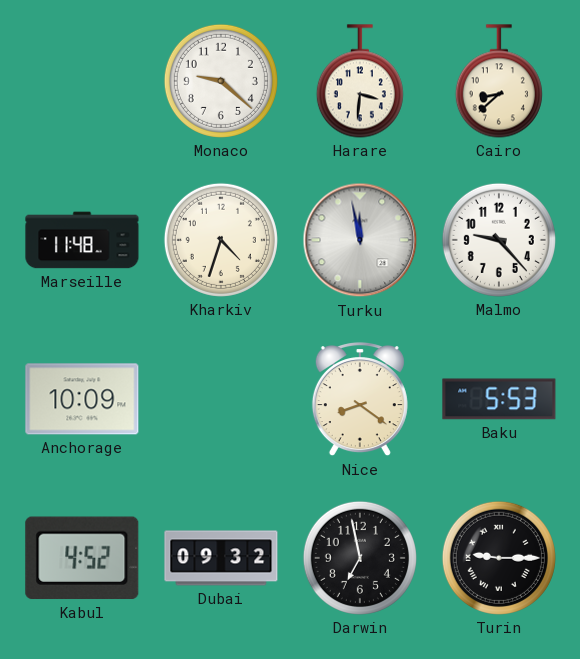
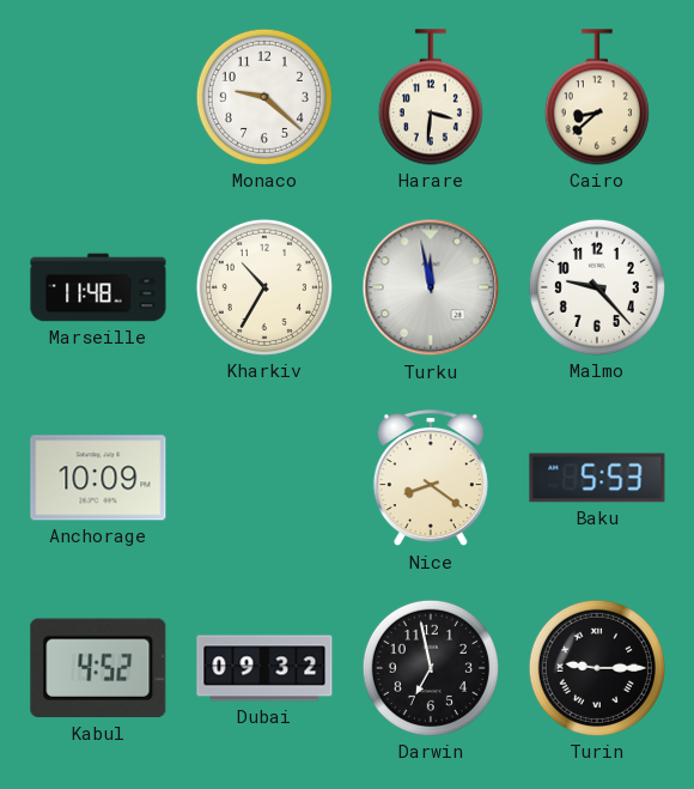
Kharkiv: 4:33 -> 10:35 (264, 287)
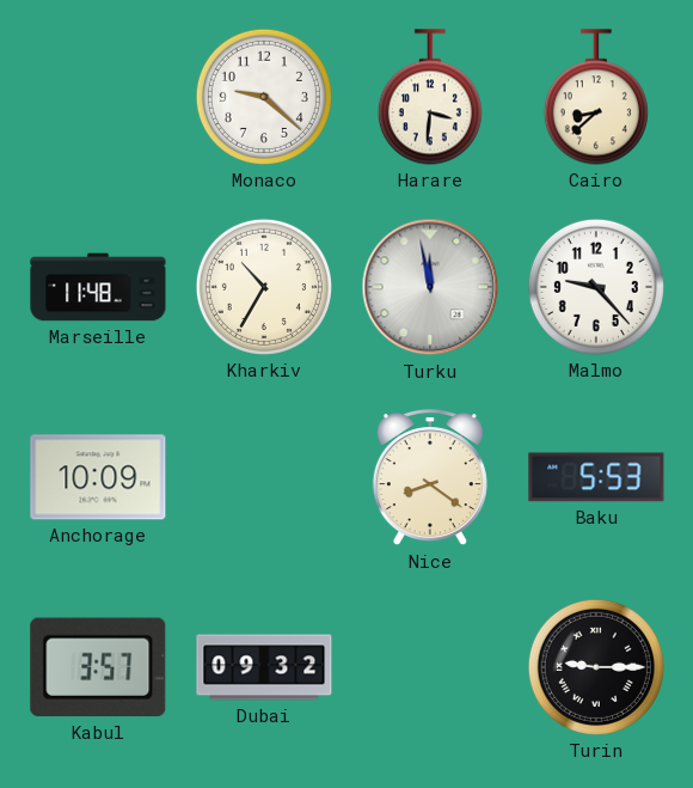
Kabul: 4:52 -> 3:57 (98, 667)
Darwin: 6:58 -> none (431, 668)
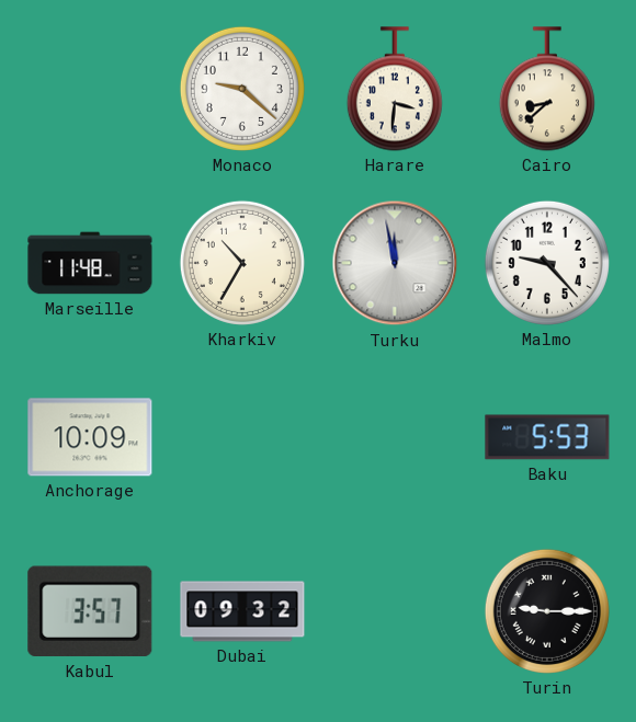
Nice: 8:21 -> none (430, 478)
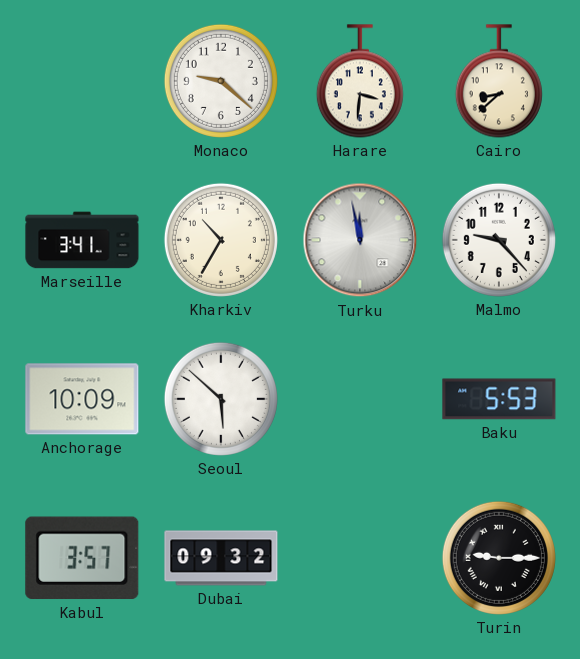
Marseille: 11:48 -> 3:41 (82, 240)
Seoul: none -> 5:52 (221, 399)
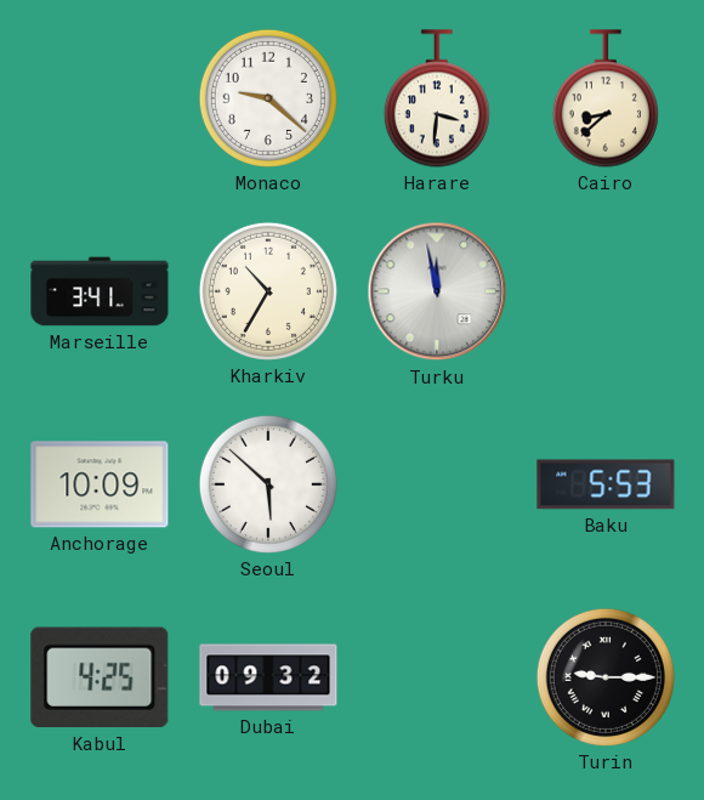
Malmo: 9:23 -> none (499, 240)
Kabul: 3:57 -> 4:25 (100, 677)
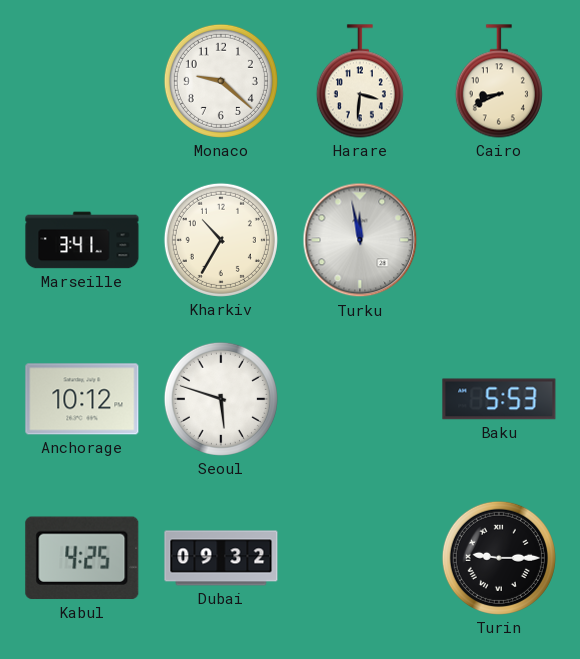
Cairo: 8:38 -> 8:41 (499, 81)
Anchorage: 10:09 -> 10:12 (82, 399)
Seoul: 5:52 -> 5:48 (221, 399)
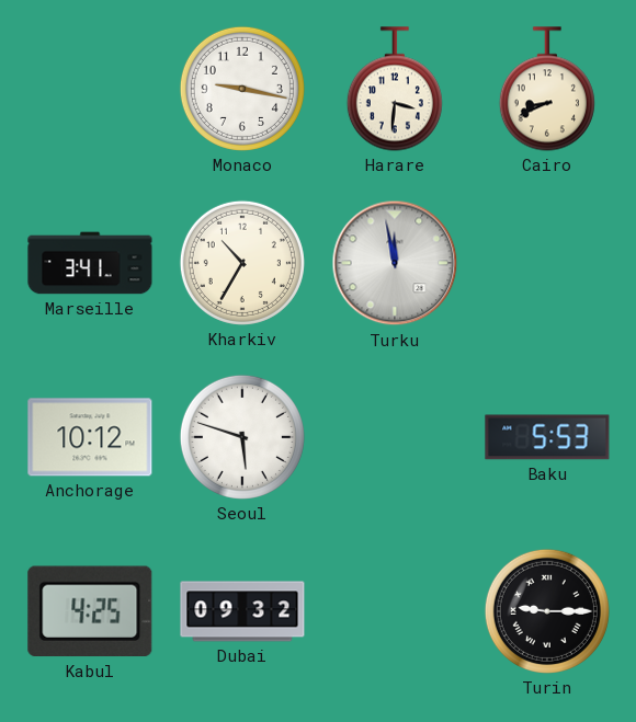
Monaco: 9:22 -> 9:17 (242, 89)
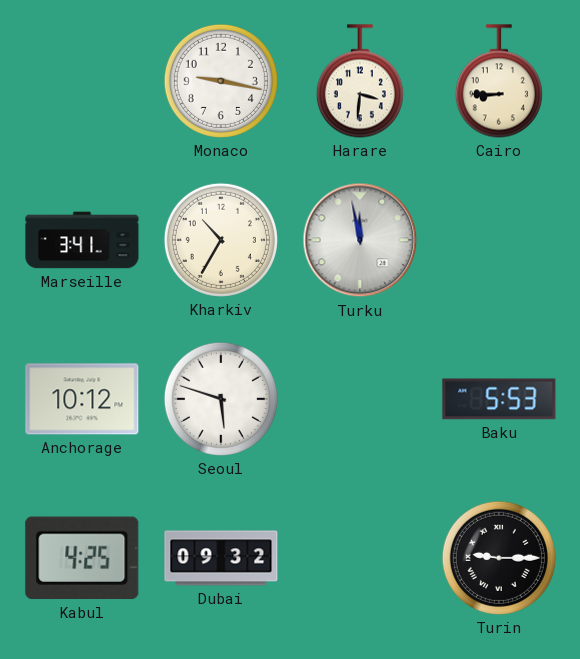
Cairo: 8:41 -> 8:45 (499, 81)
